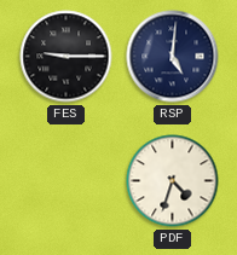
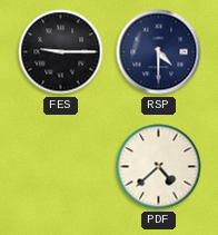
RSP: 5:01 -> 4:30 (159, 52)
PDF: 4:33 -> 4:38 (159, 167)
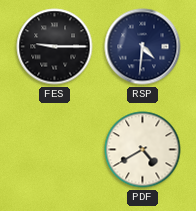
RSP: 4:30 -> 4:31 (143, 47)
PDF: 4:38 -> 4:40 (143, 150)
